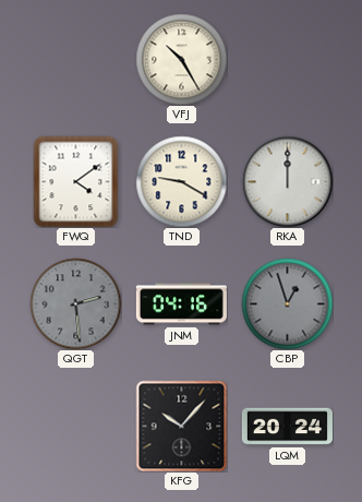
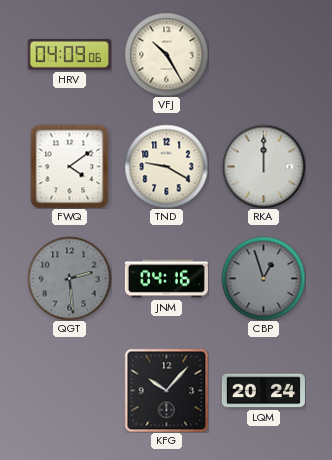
HRV: none -> 04:09 (69, 54)
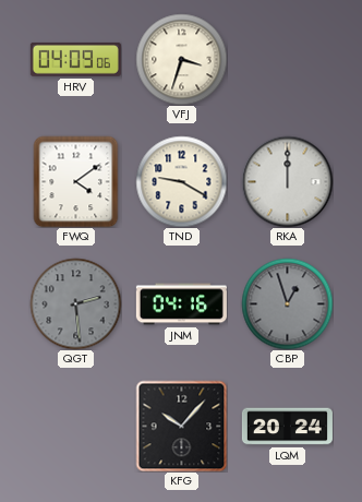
VFJ: 10:25 -> 3:33 (181, 59)
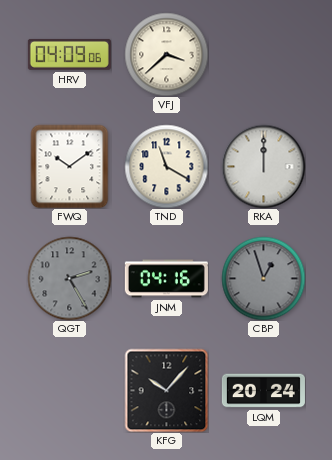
VFJ: 3:33 -> 3:38 (166, 54)
FWQ: 4:09 -> 10:09 (70, 166)
TND: 9:20 -> 11:20 (166, 166)
QGT: 2:29 -> 2:25 (69, 278)
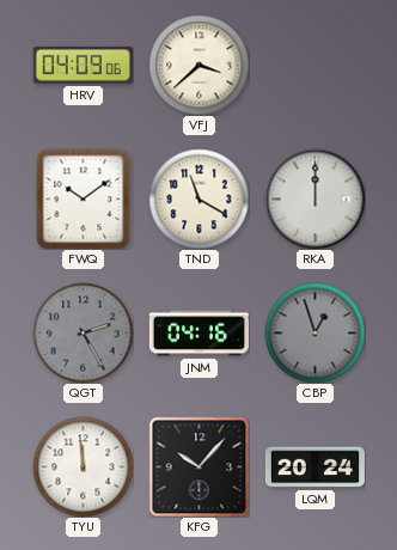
TYU: none -> 11:59 (83, 466)
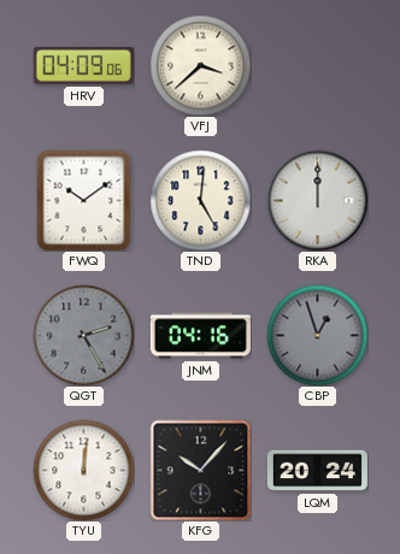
TND: 11:20 -> 5:01 (200, 200)
TYU: 11:59 -> 12:01 (83, 470)
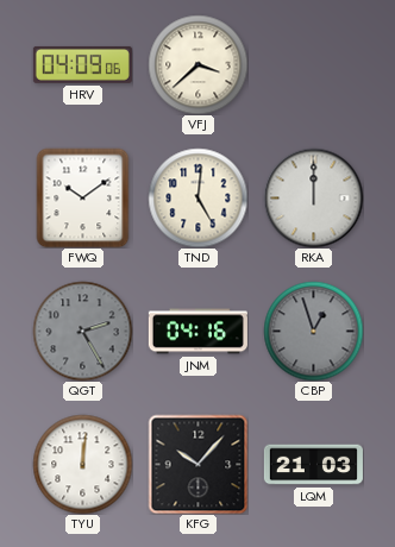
LQM: 20:24 -> 21:03 (313, 465)
